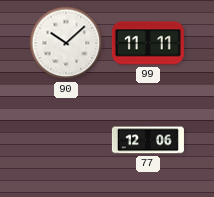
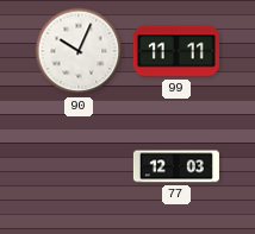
90: 10:08 -> 10:04 (79, 51)
77: 12:06 -> 12:03 (176, 166)
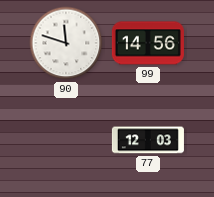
90: 10:04 -> 11:48 (66, 43)
99: 11:11 -> 14:56 (148, 43)
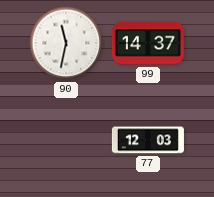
90: 11:48 -> 11:32 (66, 43)
99: 14:56 -> 14:37 (148, 43)
